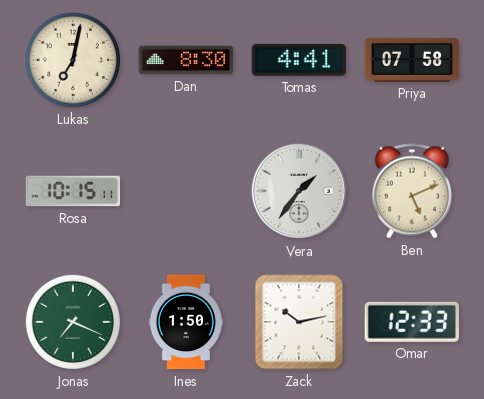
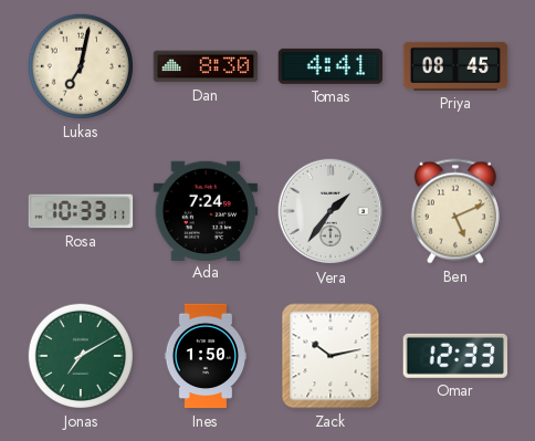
Priya: 07:58 -> 08:45 (455, 66)
Rosa: 10:15 -> 10:33 (81, 211)
Ada: none -> 7:24 (206, 210)
Jonas: 7:19 -> 7:10 (81, 356)
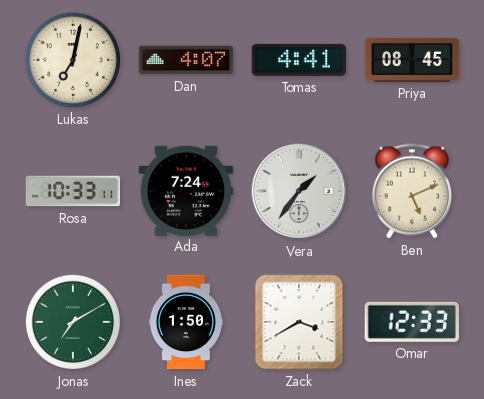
Dan: 8:30 -> 4:07 (186, 60)
Zack: 10:13 -> 3:40 (299, 322)
